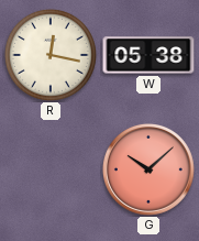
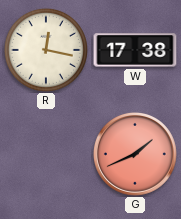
W: 05:38 -> 17:38 (135, 50)
G: 10:08 -> 1:41 (135, 154)
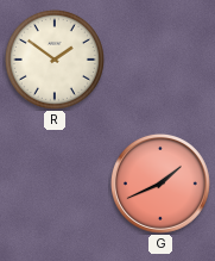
R: 12:17 -> 1:51 (55, 60)
W: 17:38 -> none (135, 50)
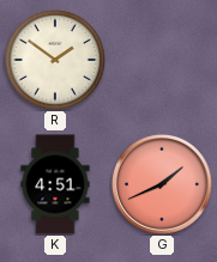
K: none -> 4:51 (55, 184)
